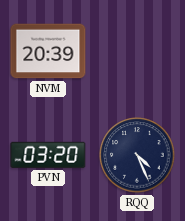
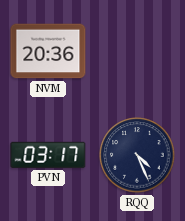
NVM: 20:39 -> 20:36 (48, 51)
PVN: 03:20 -> 03:17 (48, 155)
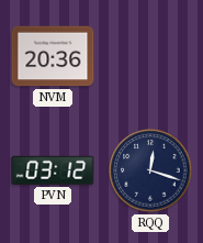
PVN: 03:17 -> 03:12 (53, 170)
RQQ: 4:26 -> 12:18 (150, 170)
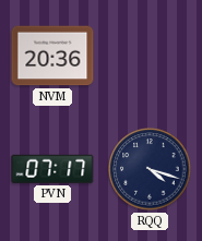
PVN: 03:12 -> 07:17 (52, 169)
RQQ: 12:18 -> 4:18 (150, 169)
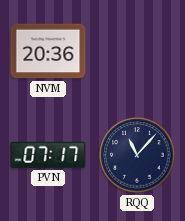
RQQ: 4:18 -> 11:07 (137, 155)
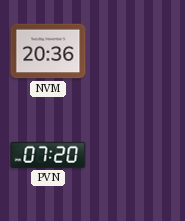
PVN: 07:17 -> 07:20 (48, 155)
RQQ: 11:07 -> none (137, 155)
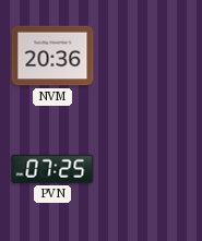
PVN: 07:20 -> 07:25 (52, 169)
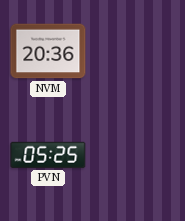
PVN: 07:25 -> 05:25 (48, 155)
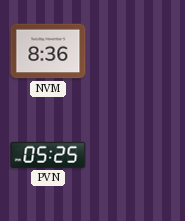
NVM: 20:36 -> 8:36 (48, 51)
